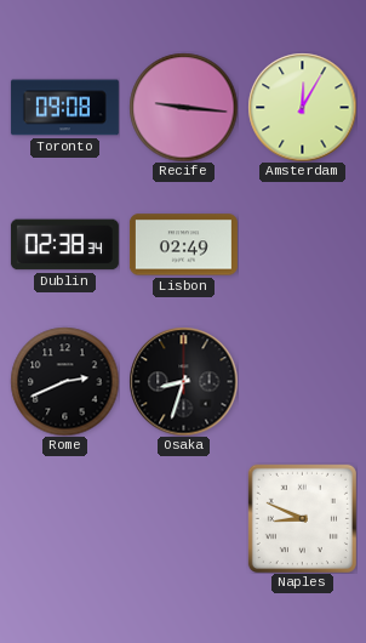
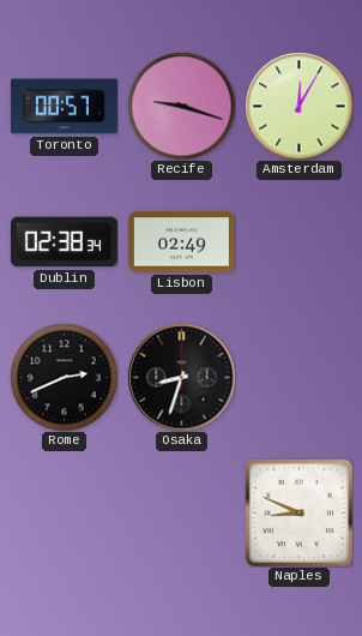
Toronto: 09:08 -> 00:57 (64, 107)
Recife: 9:16 -> 9:18 (181, 106)
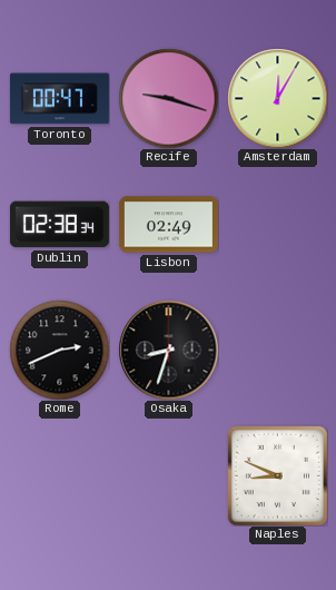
Toronto: 00:57 -> 00:47 (59, 99)
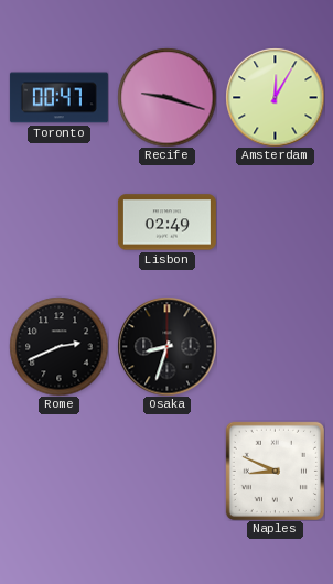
Dublin: 02:38 -> none (59, 225)
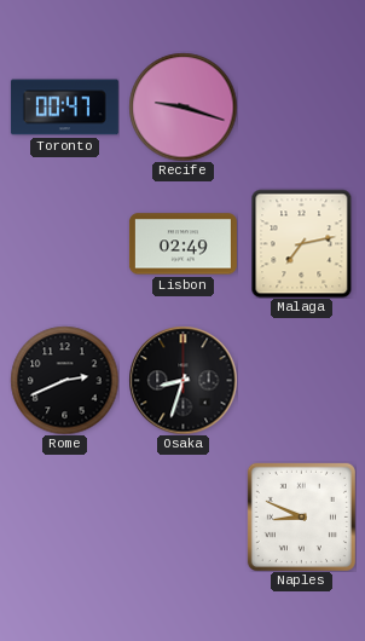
Amsterdam: 12:05 -> none (275, 97)
Malaga: none -> 7:13 (302, 243)
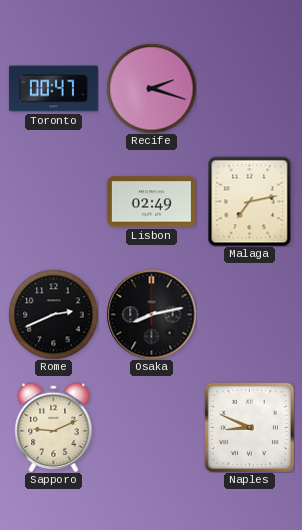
Recife: 9:18 -> 2:18 (151, 88)
Osaka: 8:33 -> 8:13 (151, 314)
Sapporo: none -> 9:11 (54, 427)
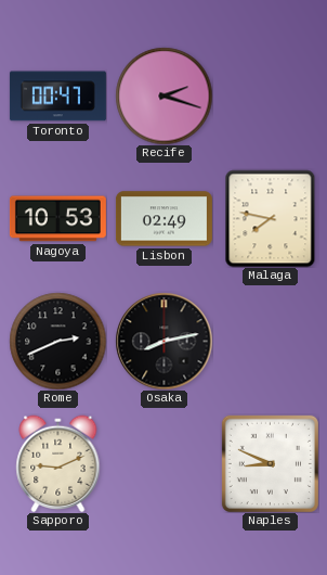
Nagoya: none -> 10:53 (57, 219)
Malaga: 7:13 -> 7:47 (271, 218)
